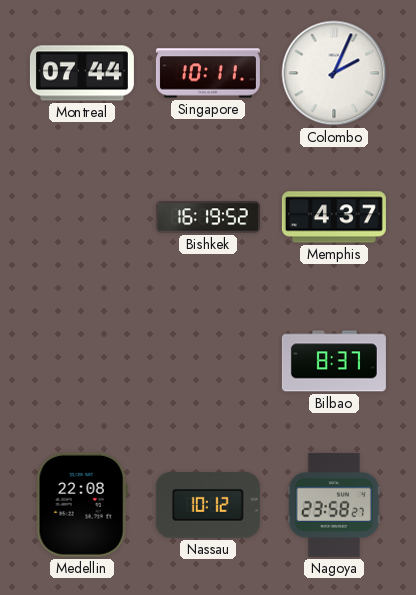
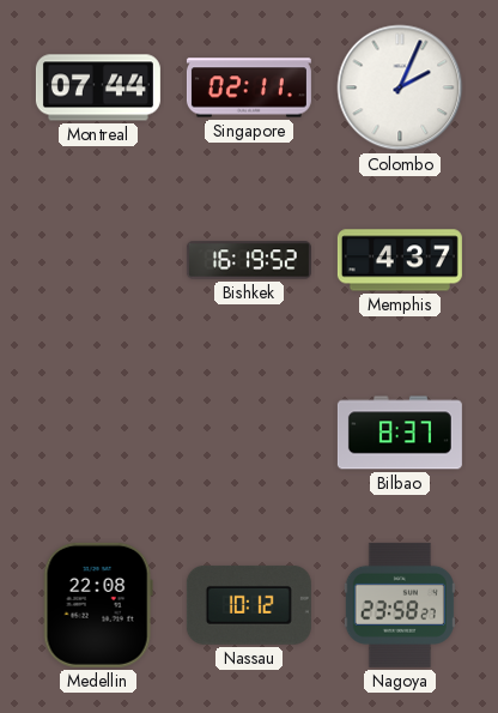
Singapore: 10:11 -> 02:11 (249, 87)
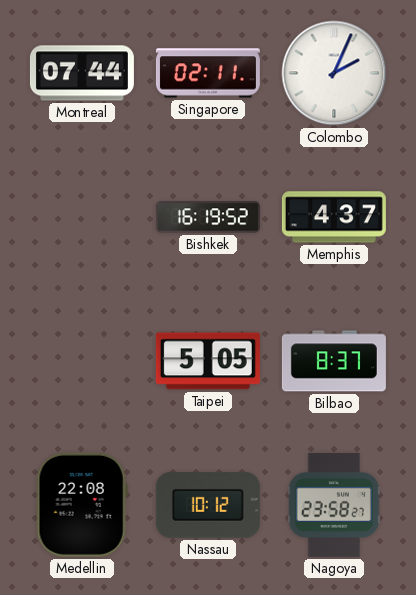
Taipei: none -> 5:05 (208, 361)
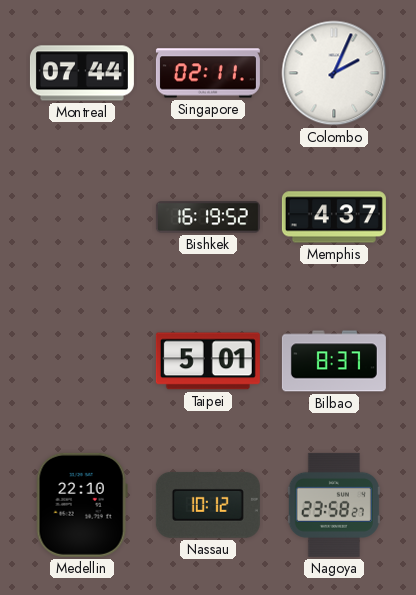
Taipei: 5:05 -> 5:01 (208, 361)
Medellin: 22:08 -> 22:10 (82, 505)
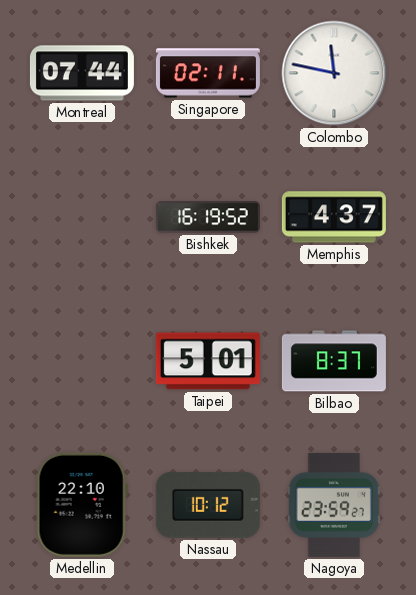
Colombo: 2:04 -> 11:47 (334, 73)
Nagoya: 23:58 -> 23:59 (334, 505)
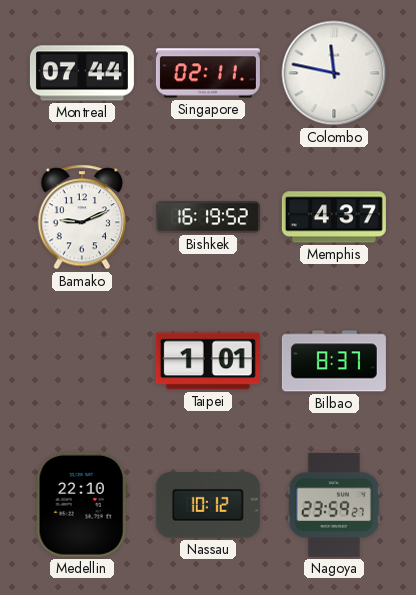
Bamako: none -> 9:11 (81, 217)
Taipei: 5:01 -> 1:01 (208, 361)
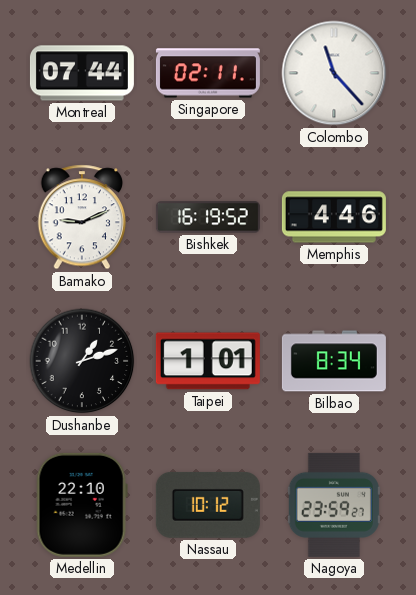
Colombo: 11:47 -> 11:23 (334, 73)
Memphis: 4:37 -> 4:46 (334, 217)
Dushanbe: none -> 1:12 (82, 361)
Bilbao: 8:37 -> 8:34 (334, 361)
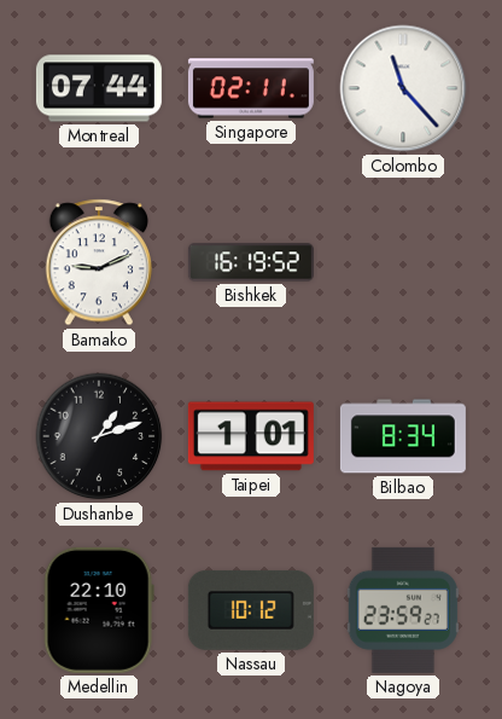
Memphis: 4:46 -> none (334, 217)
